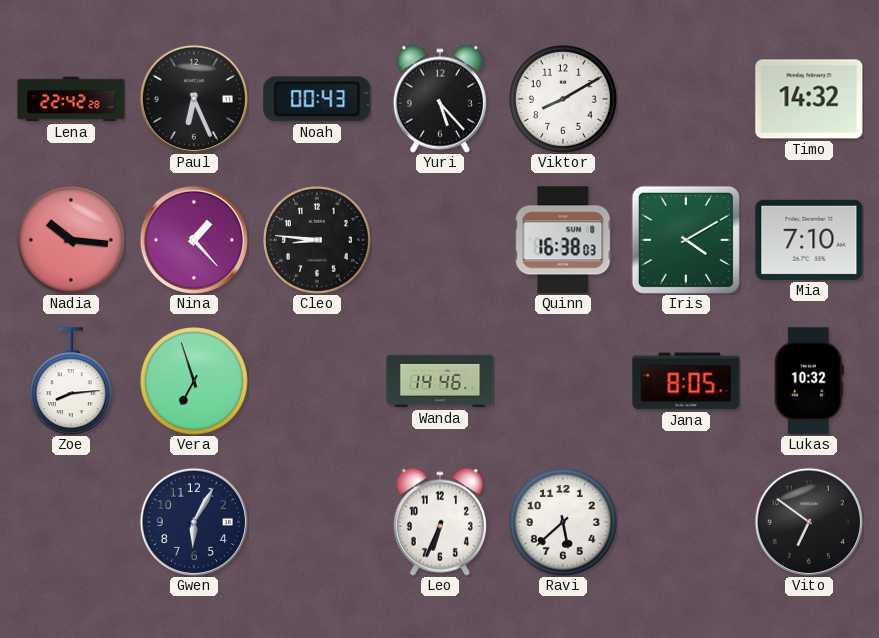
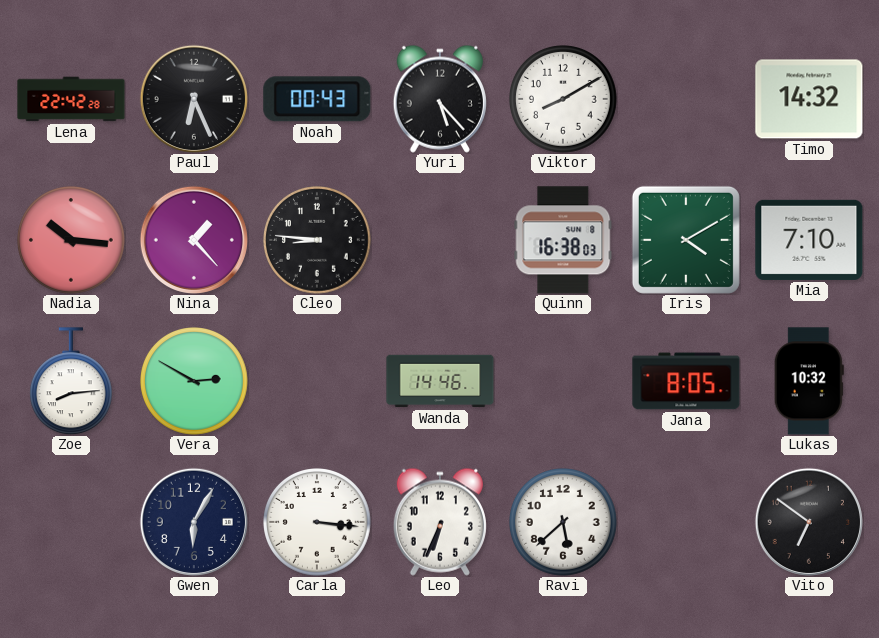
Vera: 6:57 -> 2:50 (195, 382)
Carla: none -> 3:16 (318, 523)
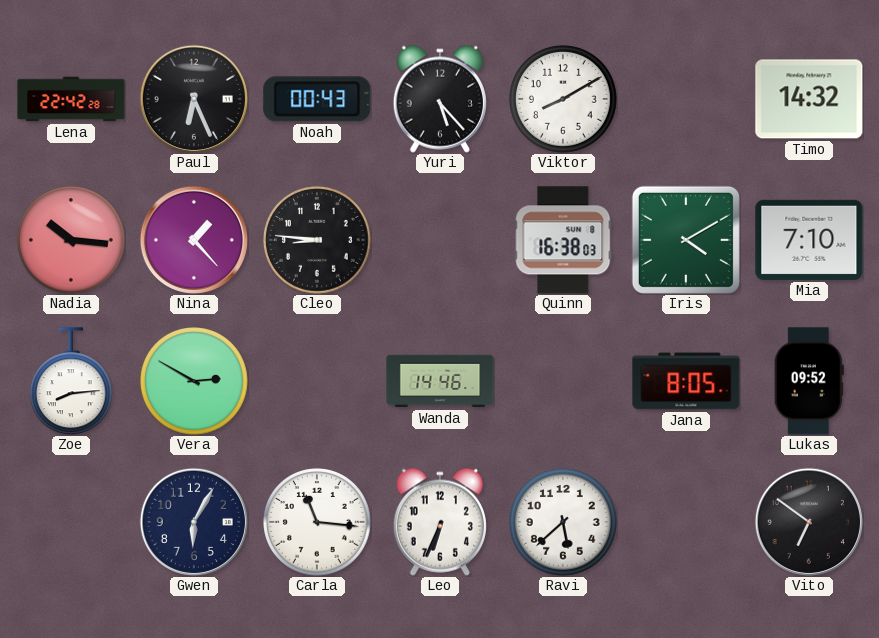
Lukas: 10:32 -> 09:52 (809, 381)
Carla: 3:16 -> 11:16 (318, 523)
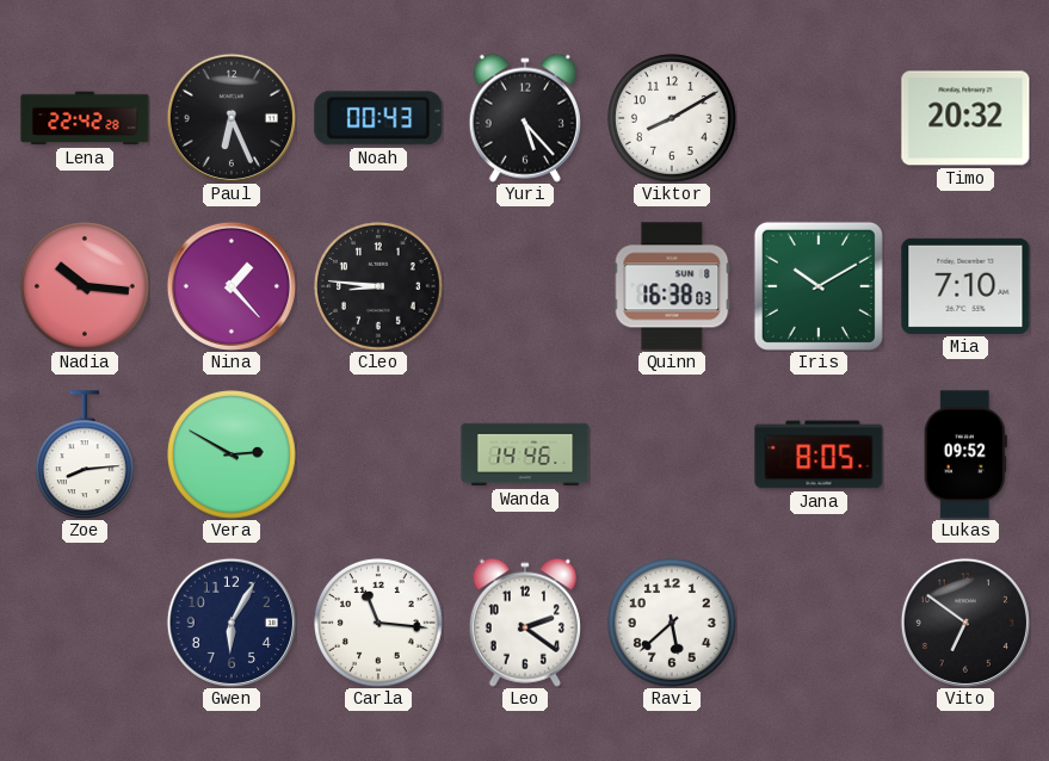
Timo: 14:32 -> 20:32 (965, 118)
Iris: 4:10 -> 10:10 (819, 286)
Leo: 6:34 -> 2:21 (525, 623)
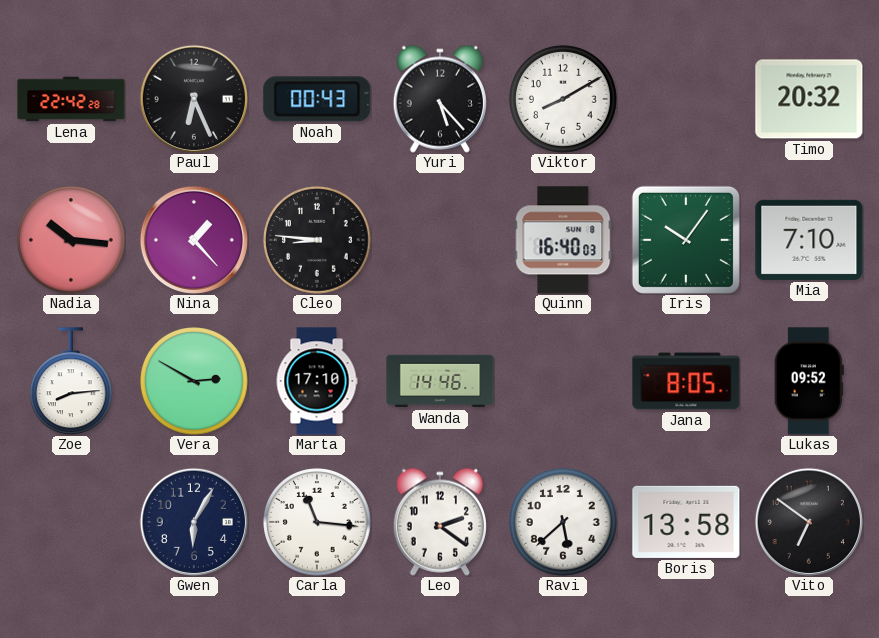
Quinn: 16:38 -> 16:40 (563, 240)
Iris: 10:10 -> 10:06 (686, 240)
Marta: none -> 17:10 (317, 381)
Boris: none -> 13:58 (686, 522)
